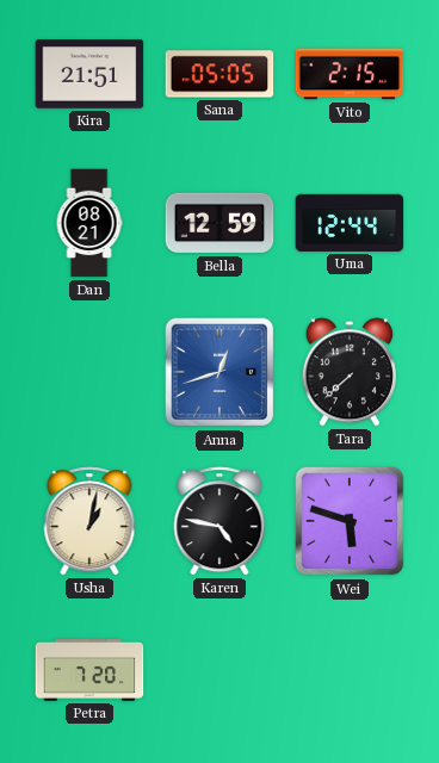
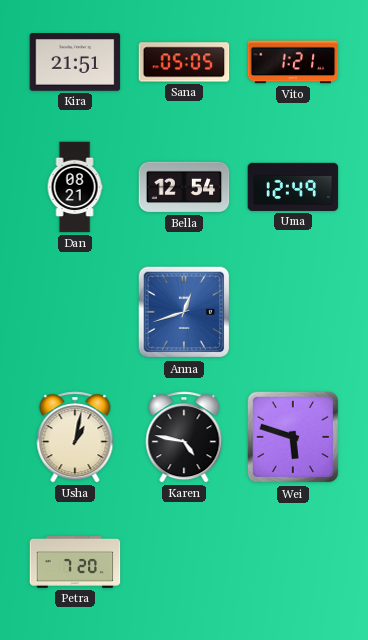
Vito: 2:15 -> 1:21 (293, 62)
Bella: 12:59 -> 12:54 (184, 187)
Uma: 12:44 -> 12:49 (293, 187)
Tara: 7:38 -> none (348, 372)
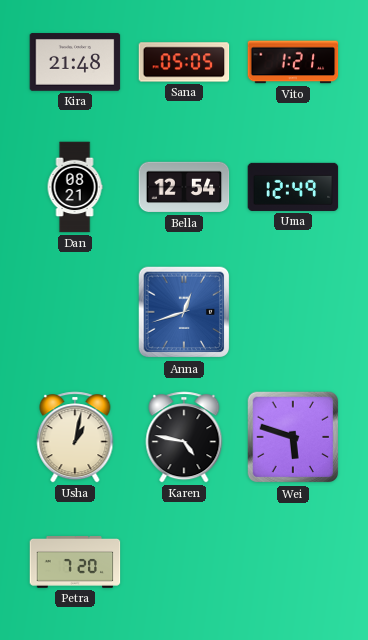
Kira: 21:51 -> 21:48 (75, 62)
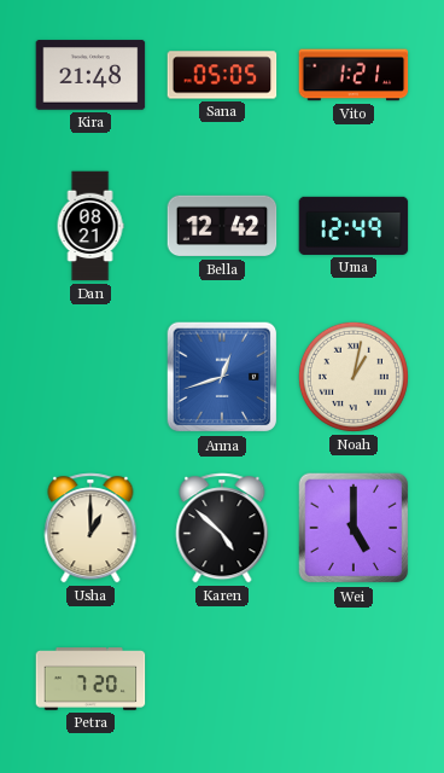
Bella: 12:54 -> 12:42 (222, 226)
Noah: none -> 1:02 (354, 377)
Usha: 1:02 -> 1:00 (90, 528)
Karen: 4:47 -> 4:52 (222, 528)
Wei: 5:48 -> 5:00 (354, 528)
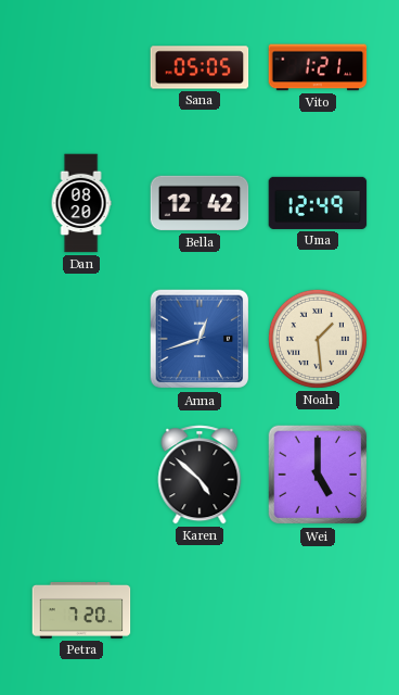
Kira: 21:48 -> none (90, 75)
Dan: 08:21 -> 08:20 (81, 203)
Noah: 1:02 -> 1:29 (318, 339)
Usha: 1:00 -> none (90, 528)
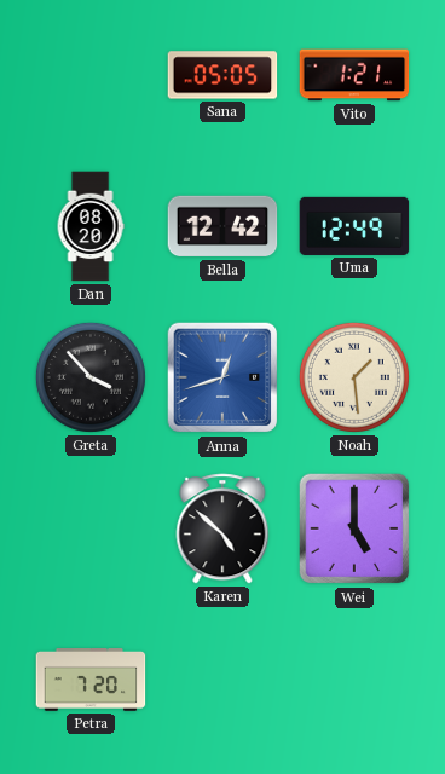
Greta: none -> 3:53 (91, 377)
